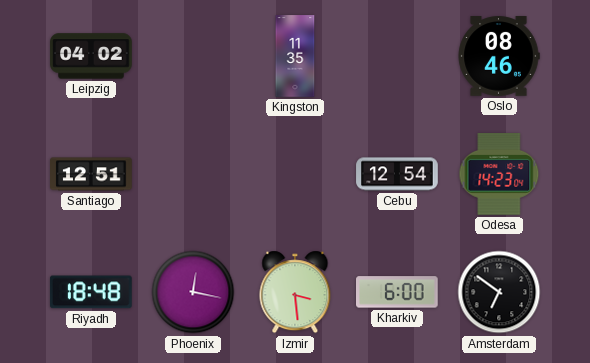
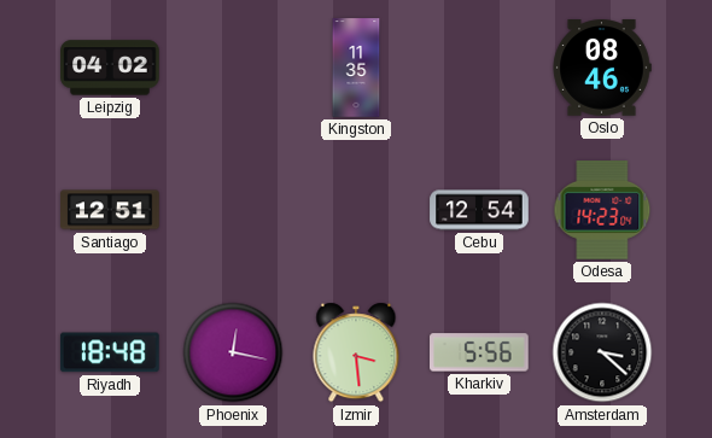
Kharkiv: 6:00 -> 5:56 (480, 352)
Amsterdam: 6:51 -> 3:22 (602, 352)
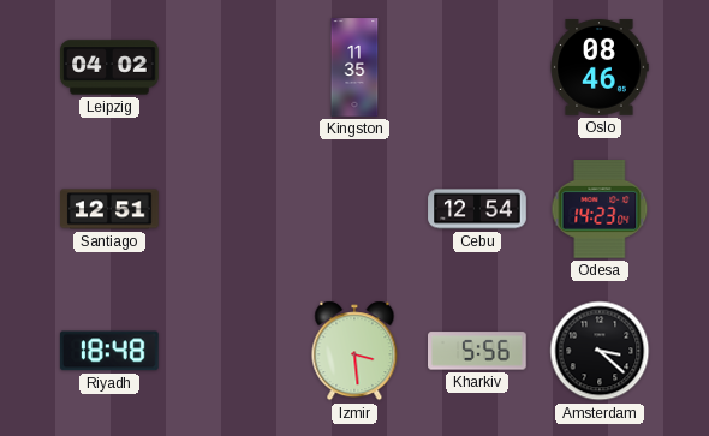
Phoenix: 12:17 -> none (233, 352)
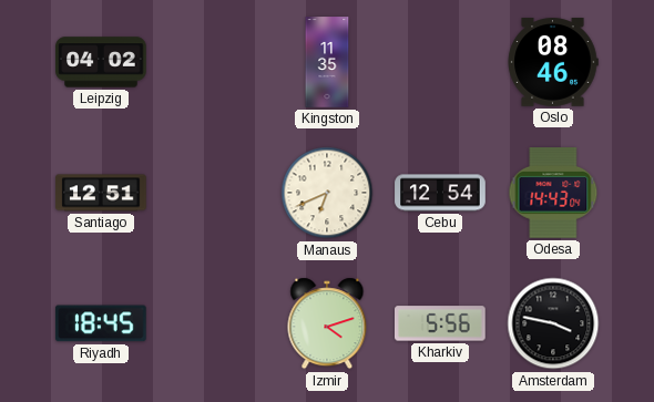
Manaus: none -> 6:41 (327, 193)
Odesa: 14:23 -> 14:43 (553, 194)
Riyadh: 18:48 -> 18:45 (101, 323)
Izmir: 3:29 -> 4:12 (327, 323)
Amsterdam: 3:22 -> 3:47 (553, 323)
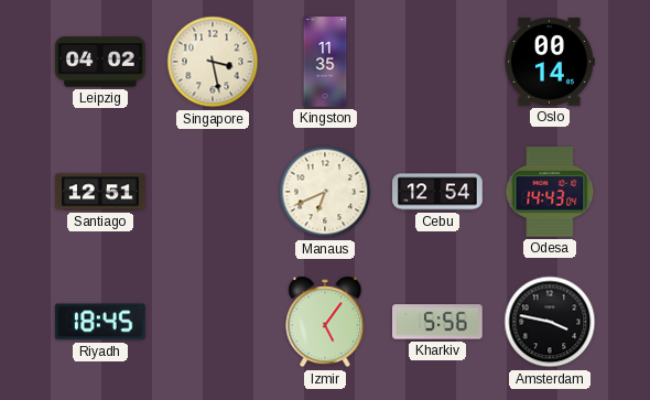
Singapore: none -> 3:28 (213, 62)
Oslo: 08:46 -> 00:14 (550, 62)
Izmir: 4:12 -> 5:06 (325, 322)
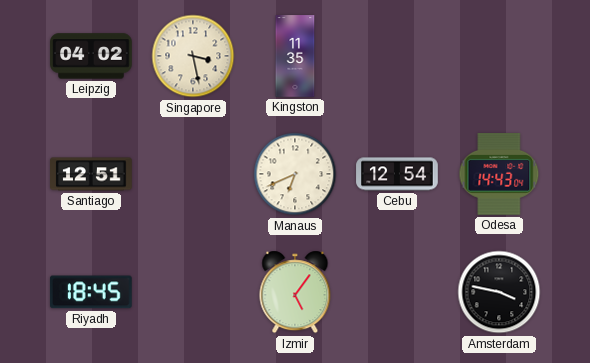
Oslo: 00:14 -> none (550, 62)
Kharkiv: 5:56 -> none (438, 322)
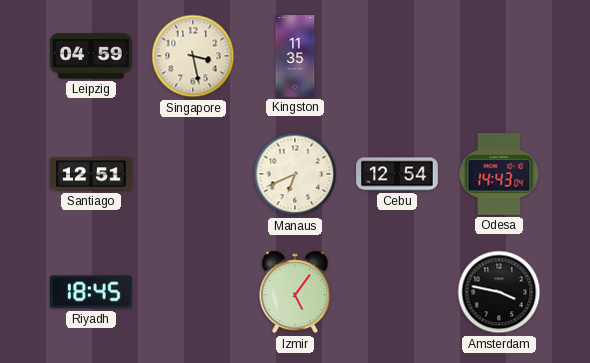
Leipzig: 04:02 -> 04:59 (91, 56)
